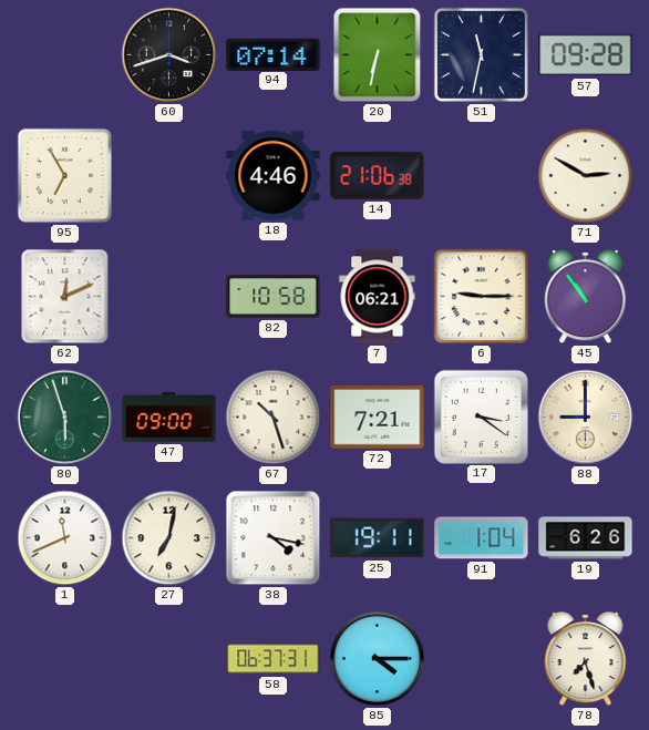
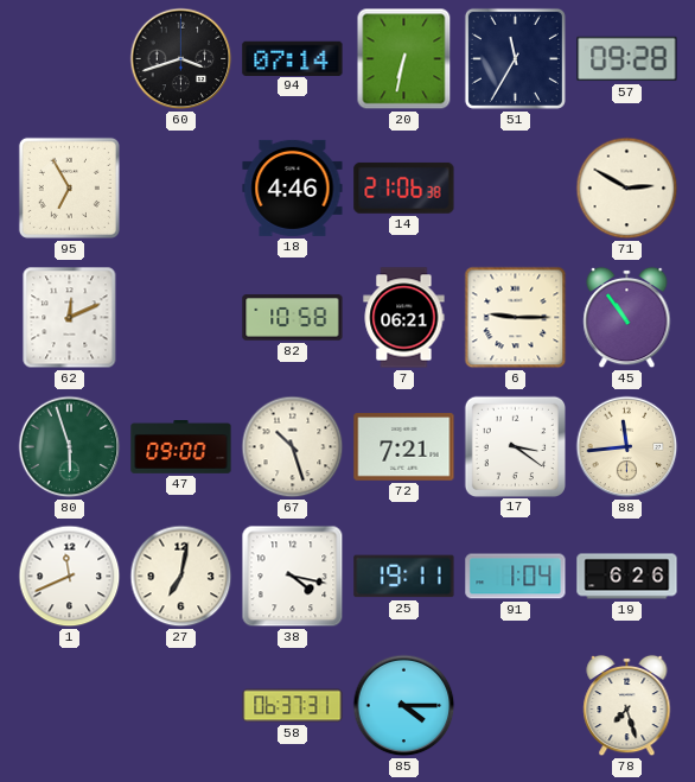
51: 11:32 -> 11:35 (515, 58)
88: 9:00 -> 11:44 (627, 447)
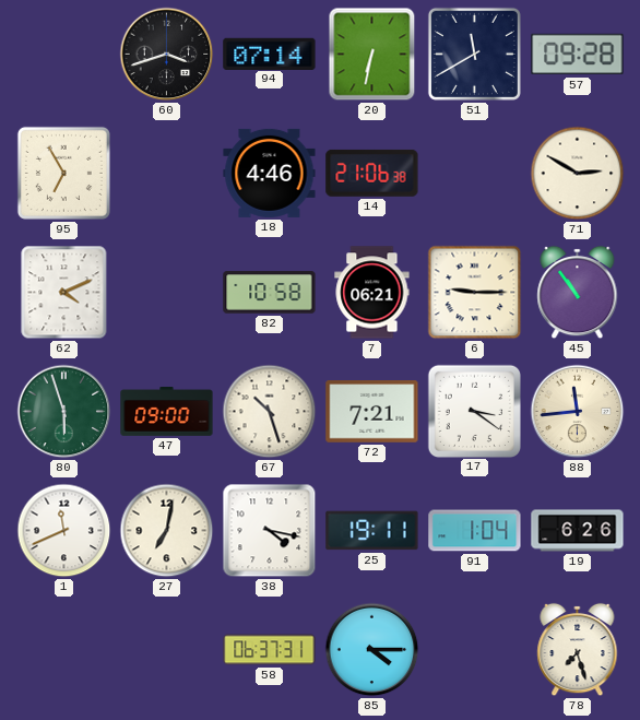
51: 11:35 -> 11:40 (474, 54)
62: 12:11 -> 4:11 (64, 293)
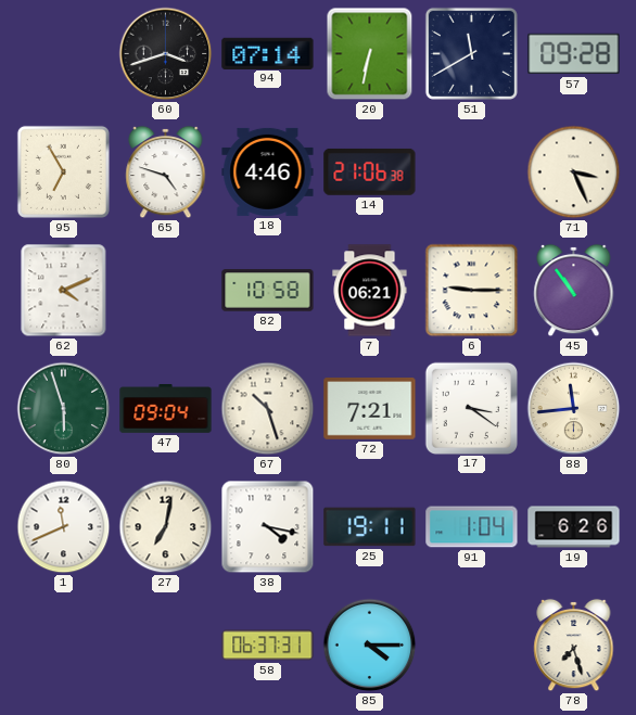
65: none -> 4:48 (166, 173)
71: 2:50 -> 3:26 (574, 173)
47: 09:00 -> 09:04 (166, 409)
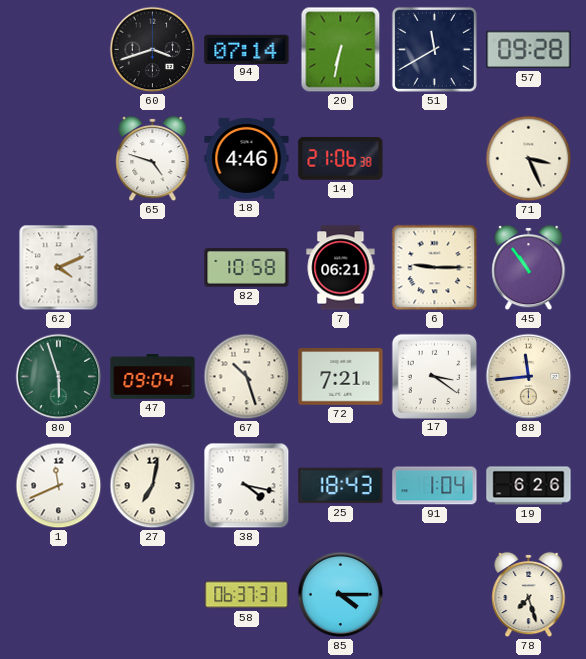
95: 6:55 -> none (63, 171)
25: 19:11 -> 18:43 (341, 486)
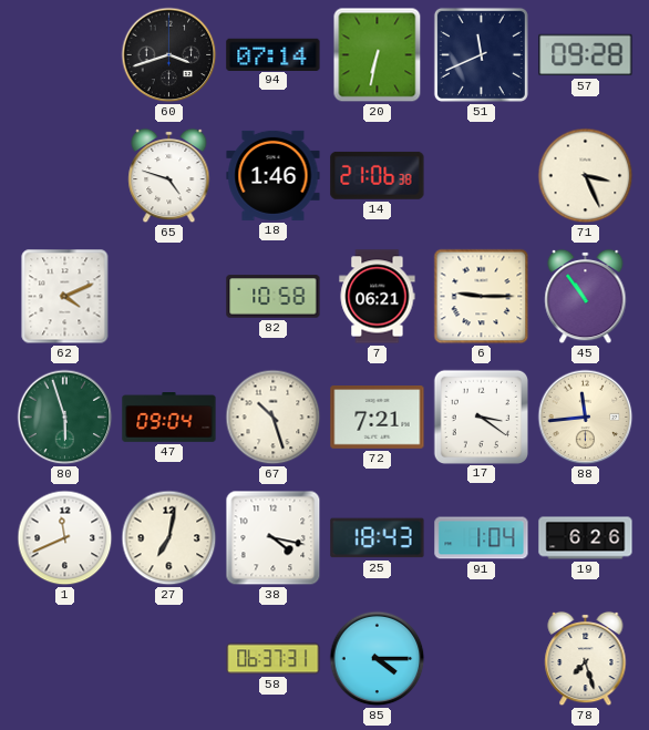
51: 11:40 -> 11:41 (481, 54)
18: 4:46 -> 1:46 (274, 175)
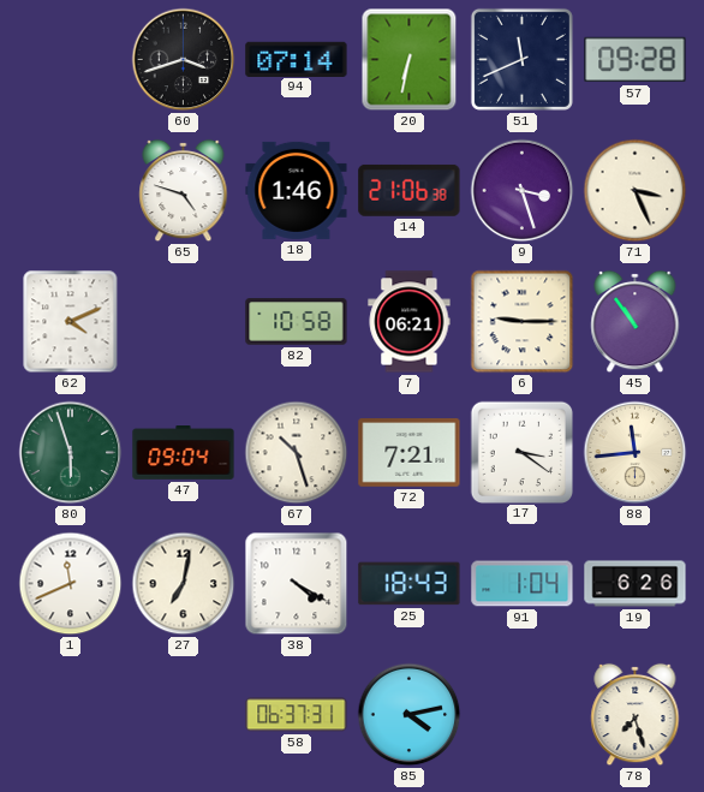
9: none -> 3:27 (523, 191)
38: 4:17 -> 4:20 (297, 584)
85: 4:15 -> 4:13 (410, 715)
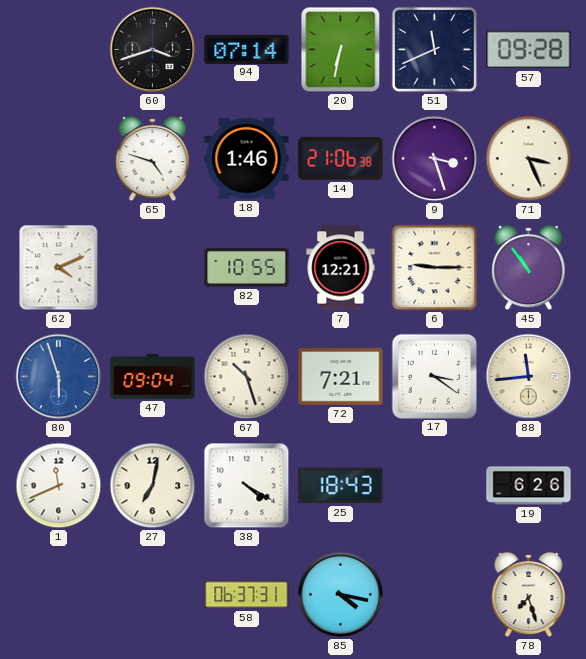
82: 10:58 -> 10:55 (247, 268)
7: 06:21 -> 12:21 (341, 268)
80 dial: green -> blue (59, 377)
91: 1:04 -> none (523, 584)
85: 4:13 -> 4:17 (341, 595)
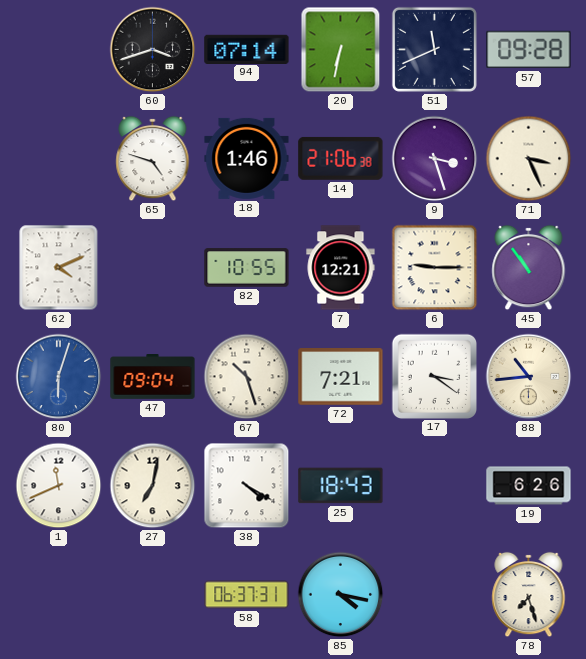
80: 5:57 -> 6:03 (59, 377)
88: 11:44 -> 10:44 (529, 377)
